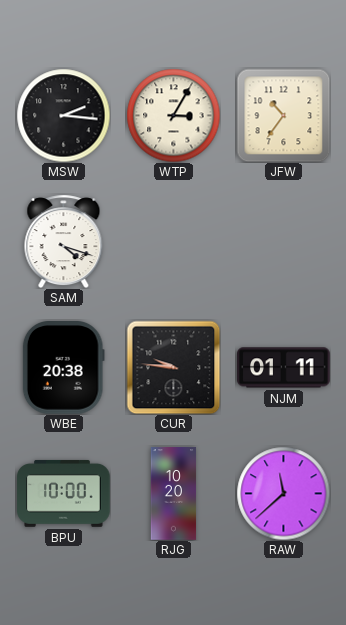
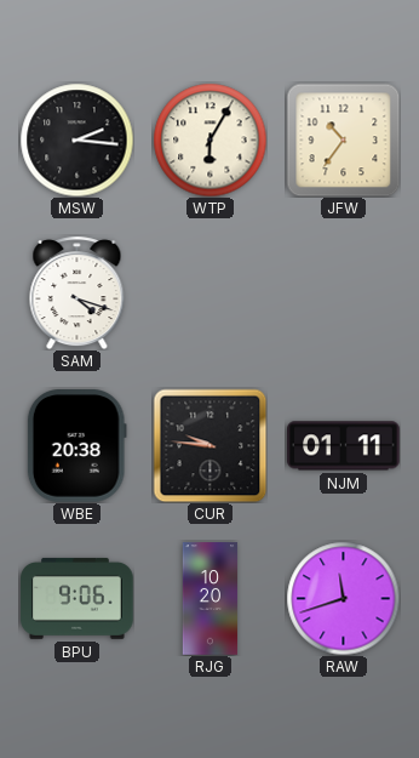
WTP: 3:05 -> 6:05 (209, 139)
BPU: 10:00 -> 9:06 (78, 599)
RAW: 11:38 -> 11:42 (343, 598)
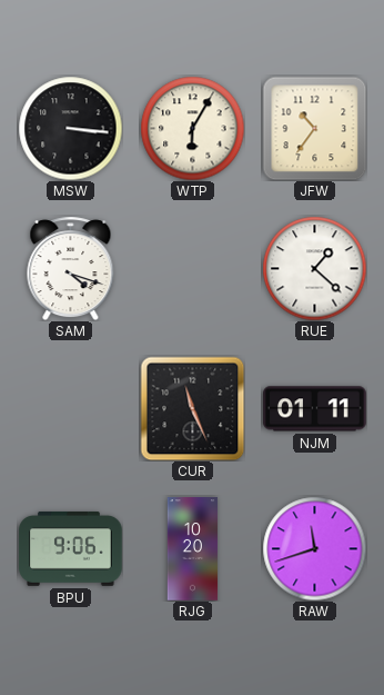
MSW: 2:16 -> 3:16 (70, 128)
RUE: none -> 1:22 (314, 268)
WBE: 20:38 -> none (76, 446)
CUR: 9:46 -> 11:26 (192, 408)
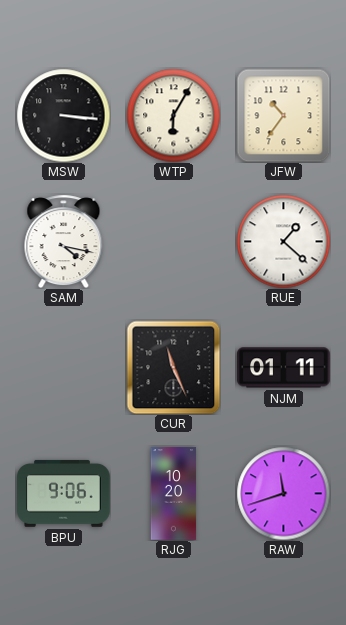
SAM: 4:18 -> 4:17 (64, 241)
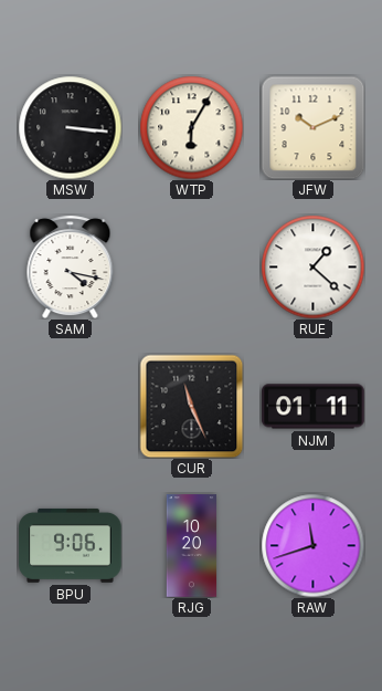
JFW: 10:36 -> 10:11 (312, 127)
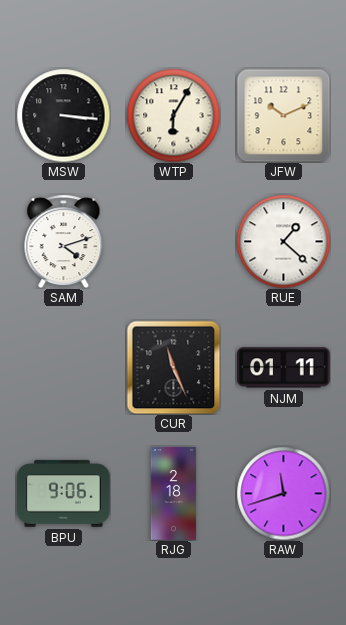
SAM: 4:17 -> 4:12 (64, 241)
RJG: 10:20 -> 2:18 (174, 494)
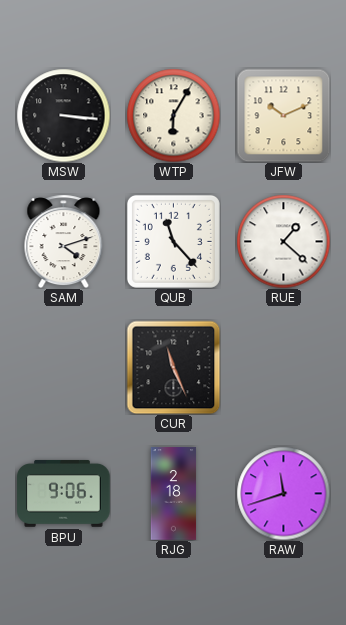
QUB: none -> 11:23 (173, 241)
NJM: 01:11 -> none (284, 368)
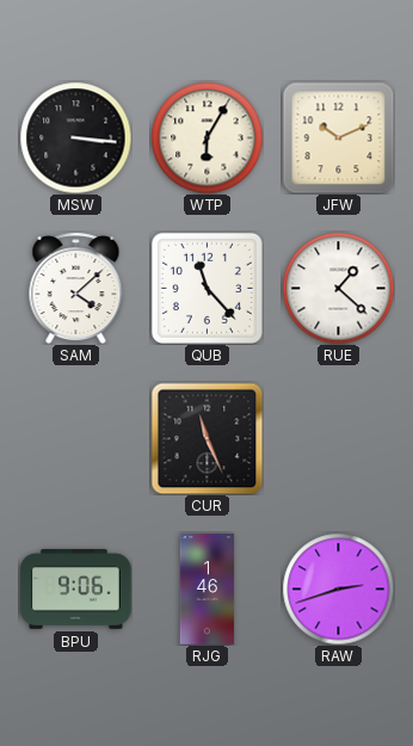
SAM: 4:12 -> 4:08 (76, 288)
RJG: 2:18 -> 1:46 (208, 590)
RAW: 11:42 -> 2:42 (338, 588)
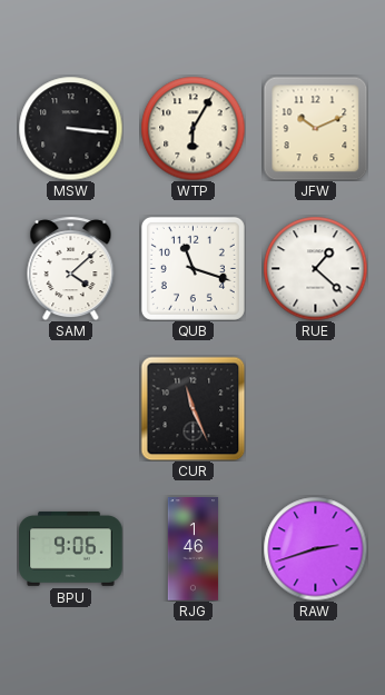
QUB: 11:23 -> 11:18 (192, 268)
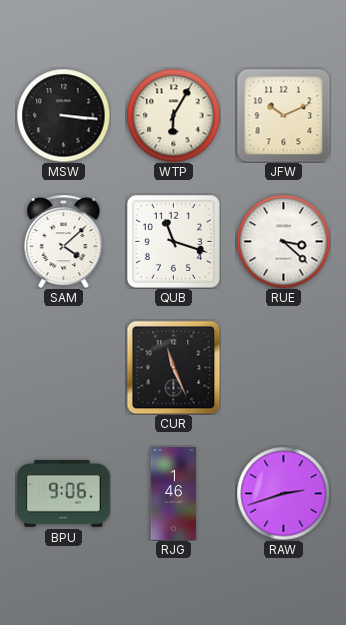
RUE: 1:22 -> 3:22 (283, 241)
